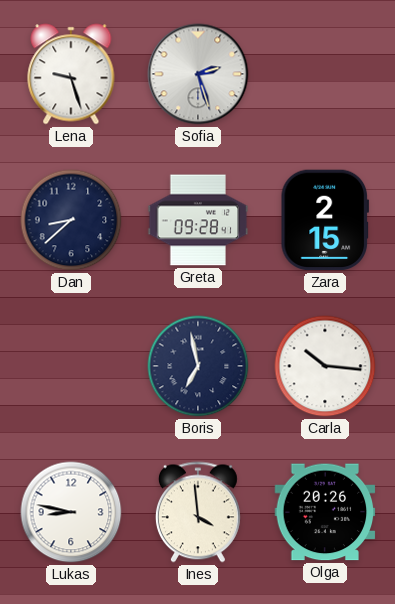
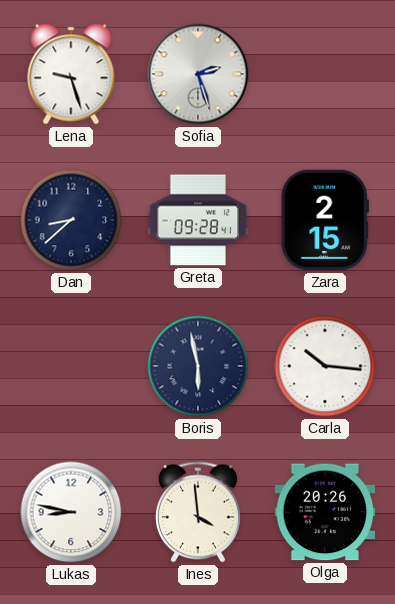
Boris: 6:58 -> 5:58 (198, 366)
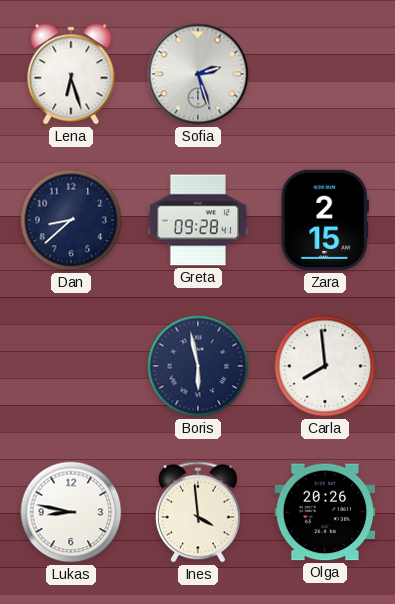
Lena: 9:27 -> 6:27 (71, 74)
Carla: 10:16 -> 7:59 (325, 366)
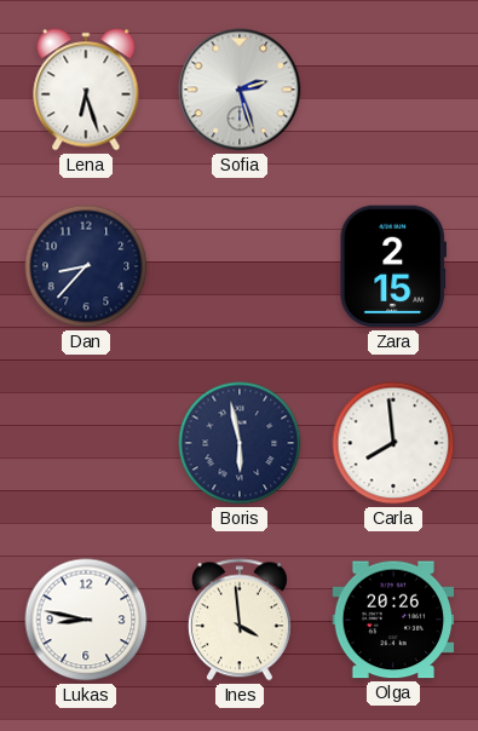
Dan: 8:38 -> 8:37 (86, 266)
Greta: 09:28 -> none (198, 220)
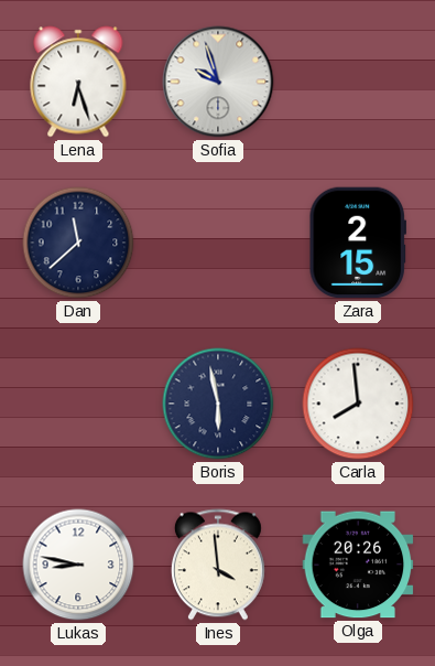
Sofia: 2:27 -> 9:57 (218, 82)
Dan: 8:37 -> 11:38 (78, 243)
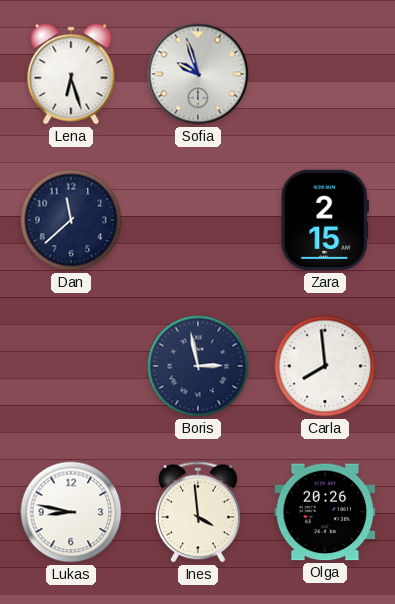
Boris: 5:58 -> 2:58 (198, 366)
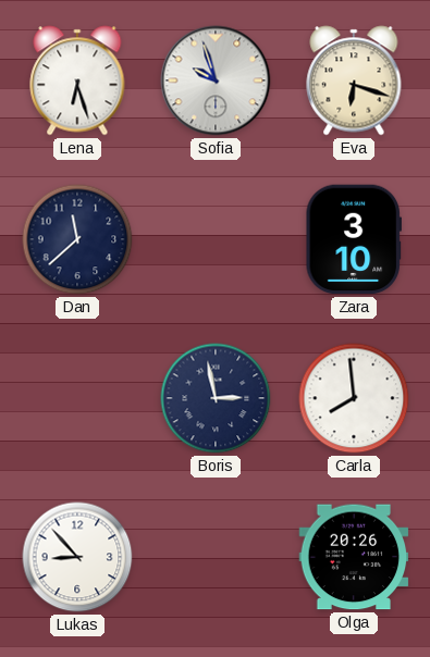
Eva: none -> 6:18 (354, 80)
Zara: 2:15 -> 3:10 (354, 239)
Lukas: 8:47 -> 8:53 (77, 557)
Ines: 3:59 -> none (198, 512)
